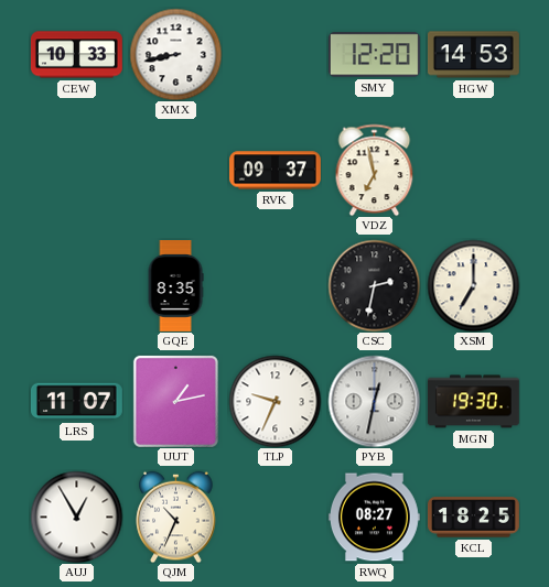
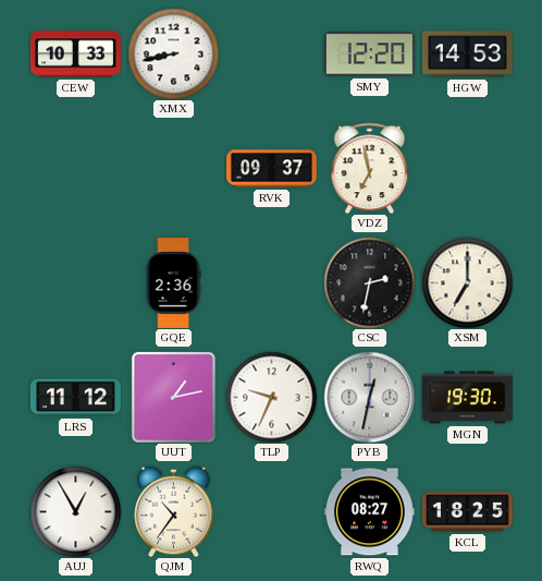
GQE: 8:35 -> 2:36 (173, 283)
LRS: 11:07 -> 11:12 (75, 398)
QJM: 10:34 -> 10:36 (174, 511)
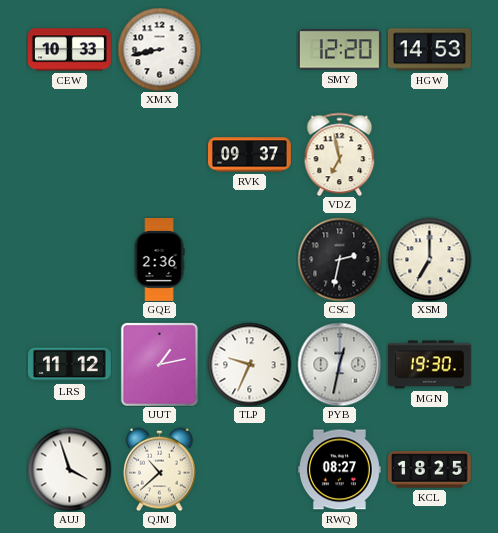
AUJ: 12:55 -> 3:57 (69, 469)
QJM: 10:36 -> 10:38 (160, 469)
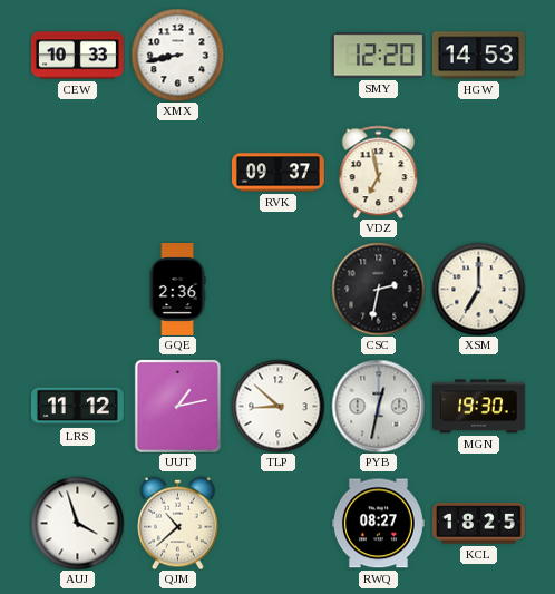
TLP: 9:34 -> 8:52 (277, 406)
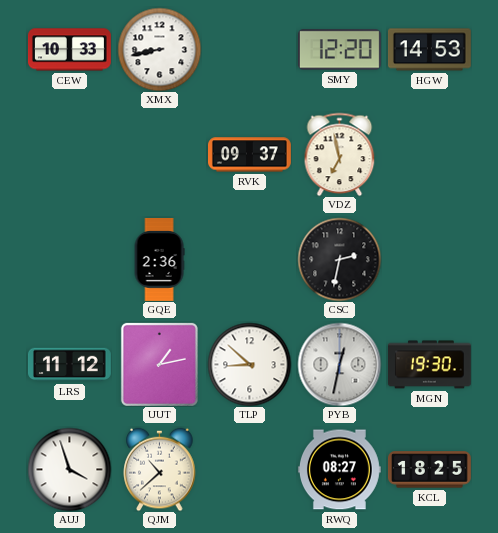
XSM: 7:00 -> none (478, 289)
